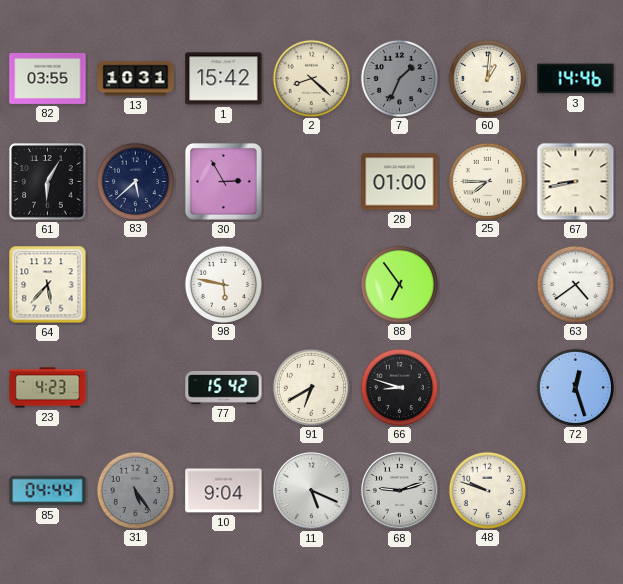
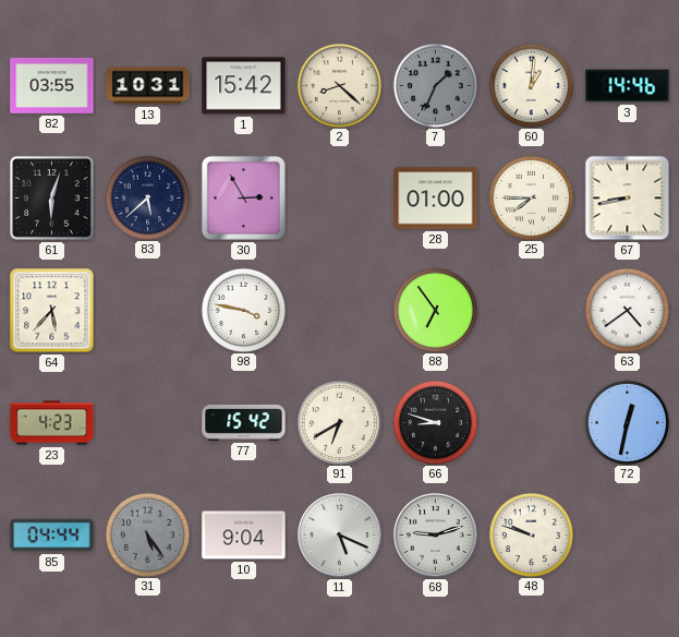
61: 6:05 -> 6:03 (52, 199)
98: 5:47 -> 3:47 (243, 310)
72: 12:27 -> 12:32 (627, 422)
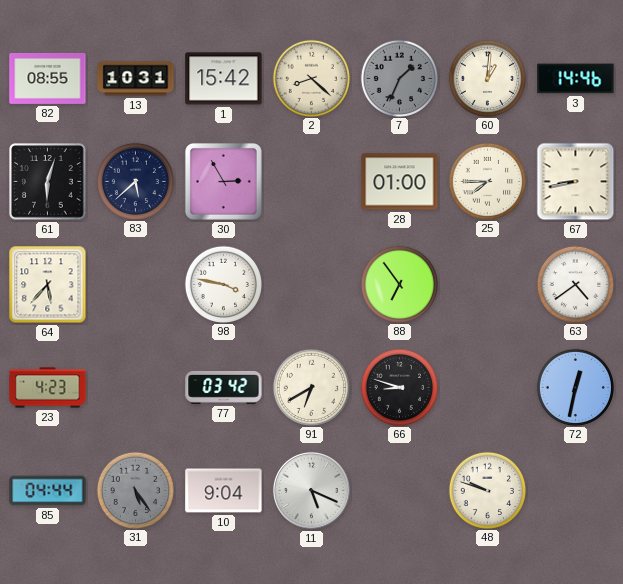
82: 03:55 -> 08:55 (48, 78)
77: 15:42 -> 03:42 (224, 387)
68: 9:12 -> none (435, 534)
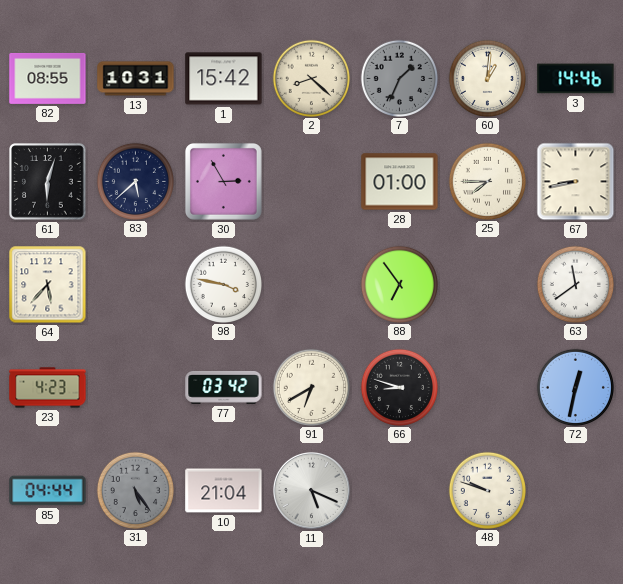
63: 4:39 -> 11:39 (575, 284)
10: 9:04 -> 21:04 (224, 491)
